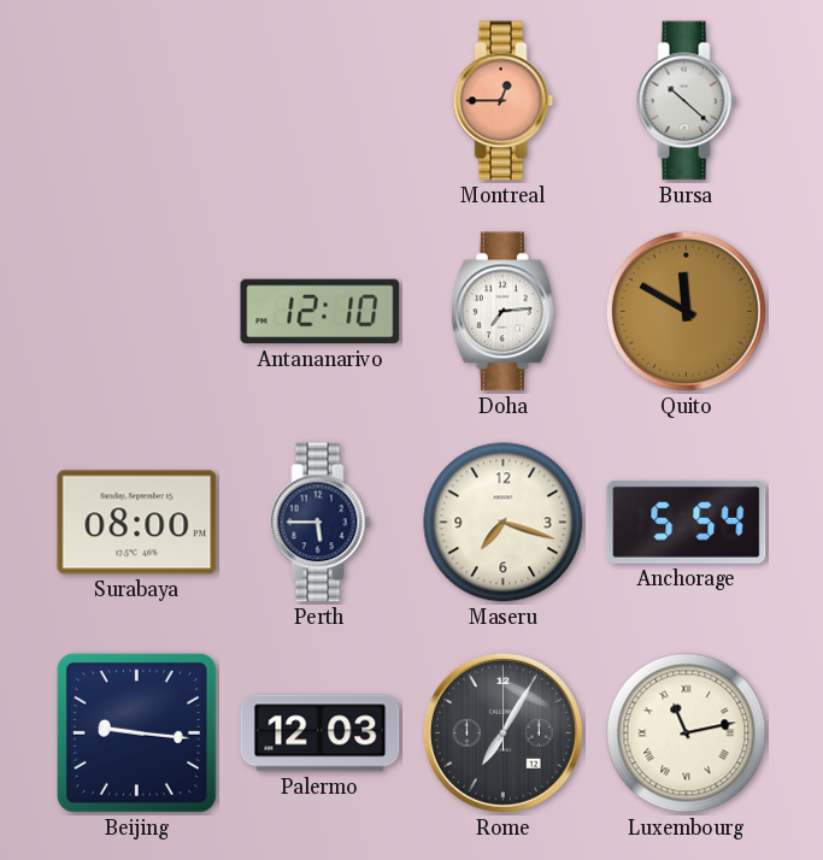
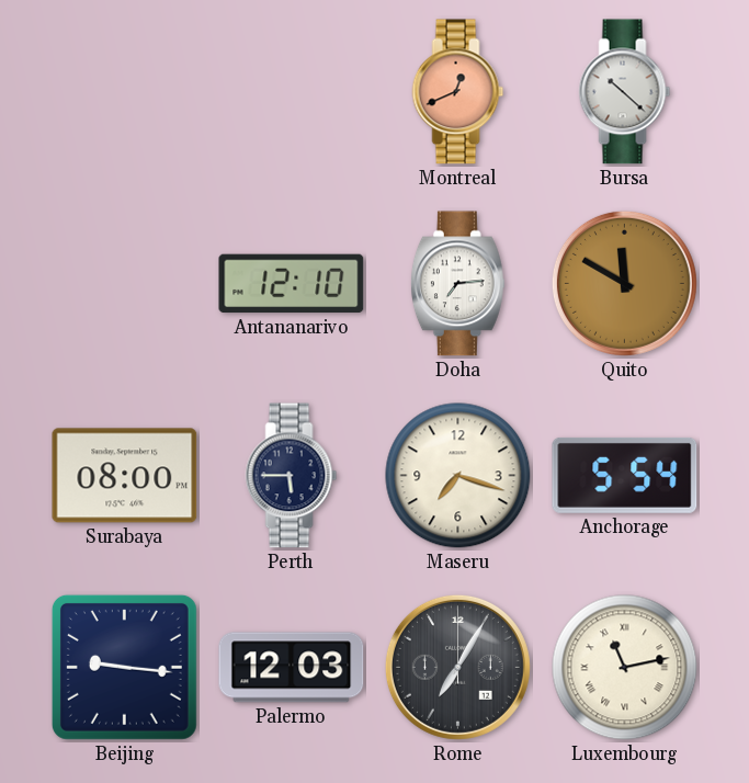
Montreal: 12:45 -> 12:41 (458, 92)
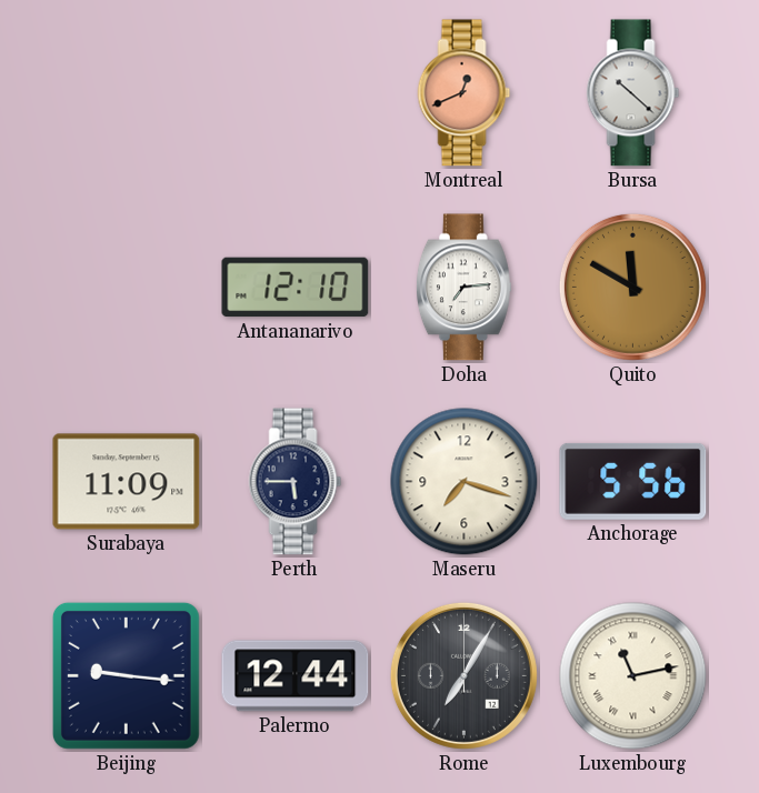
Surabaya: 08:00 -> 11:09 (127, 482)
Anchorage: 5:54 -> 5:56 (633, 481)
Palermo: 12:03 -> 12:44 (296, 676)
